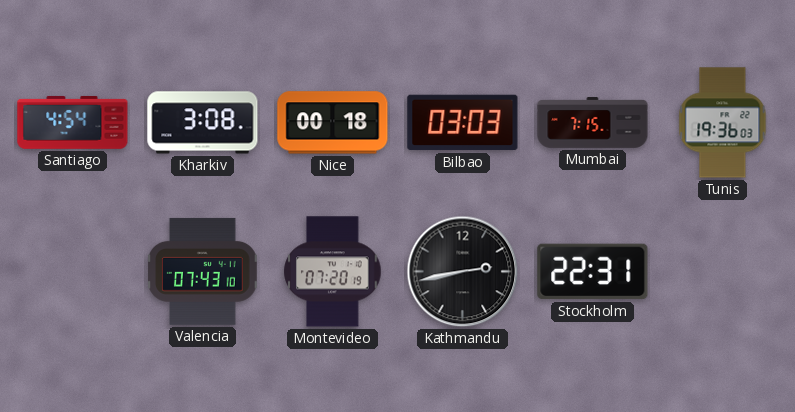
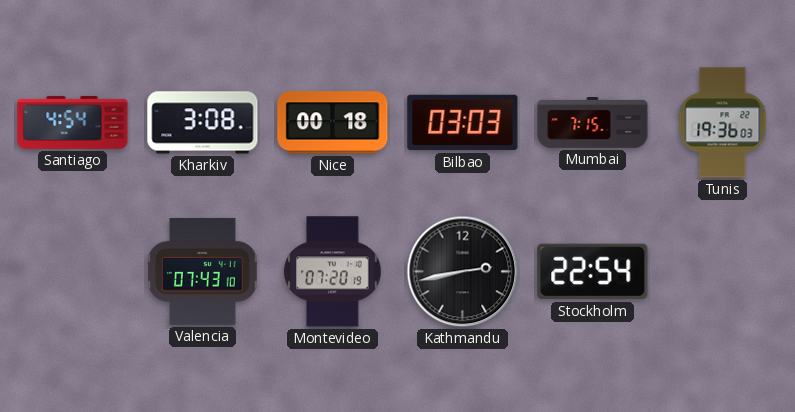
Stockholm: 22:31 -> 22:54 (593, 272)
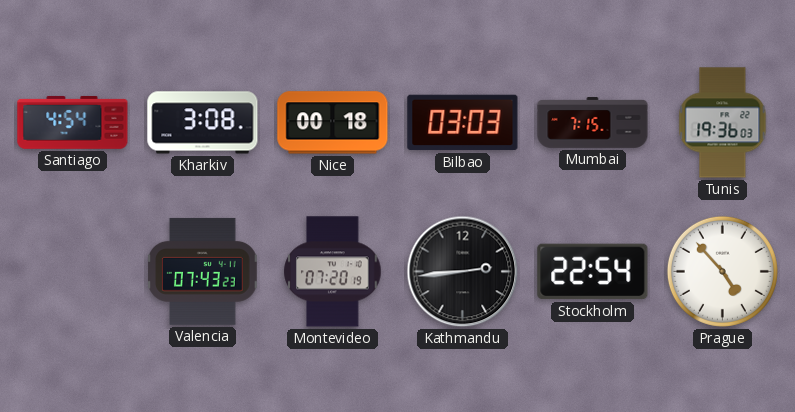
Valencia: 07:43:10 -> 07:43:23 (203, 271)
Kathmandu: 2:43 -> 2:44 (463, 272)
Prague: none -> 4:53 (722, 271)
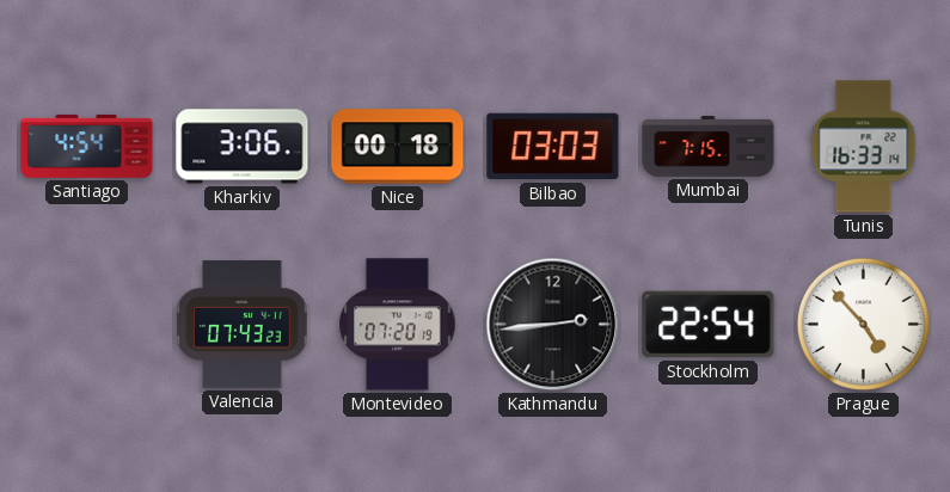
Kharkiv: 3:08 -> 3:06 (243, 147)
Tunis: 19:36 -> 16:33 (864, 147)
